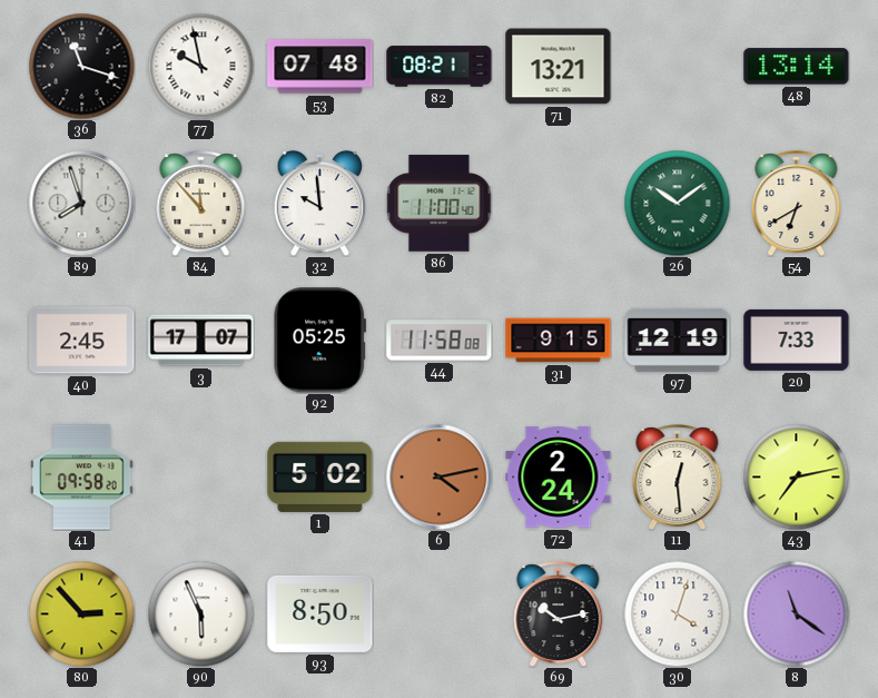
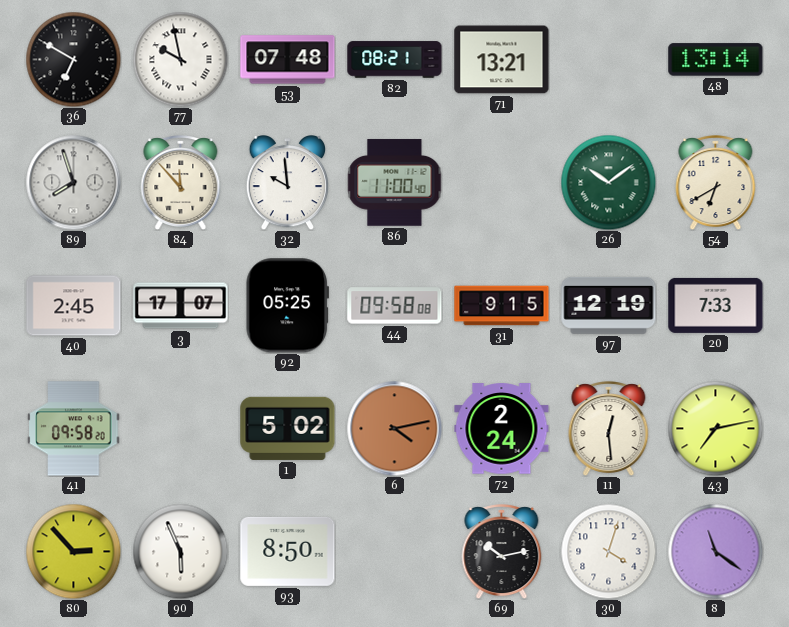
36: 11:18 -> 6:50 (73, 59)
44: 11:58 -> 09:58 (395, 306)
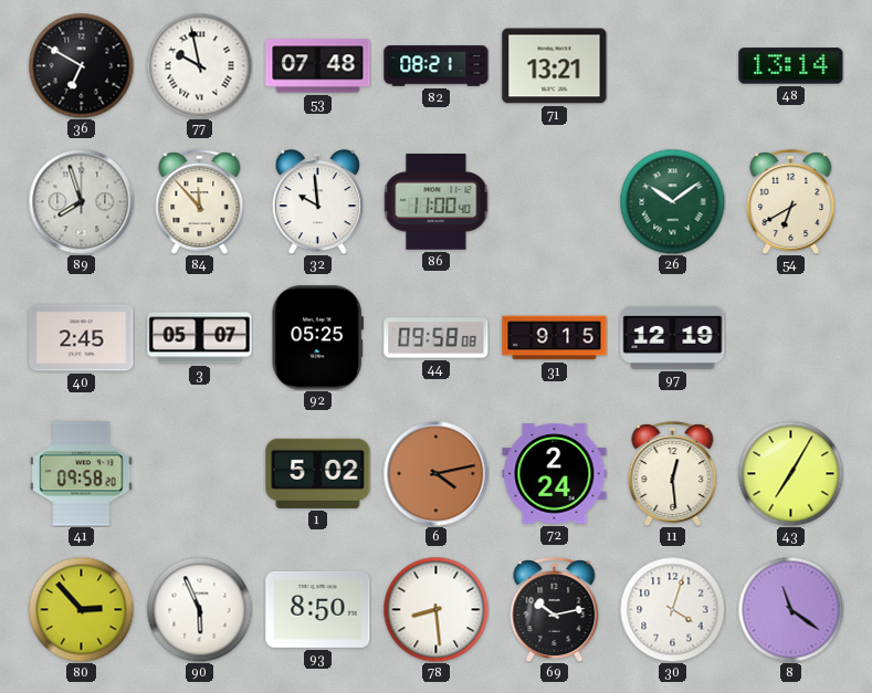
3: 17:07 -> 05:07 (200, 338)
20: 7:33 -> none (716, 305)
43: 7:13 -> 7:05 (790, 473)
78: none -> 8:29 (435, 609)
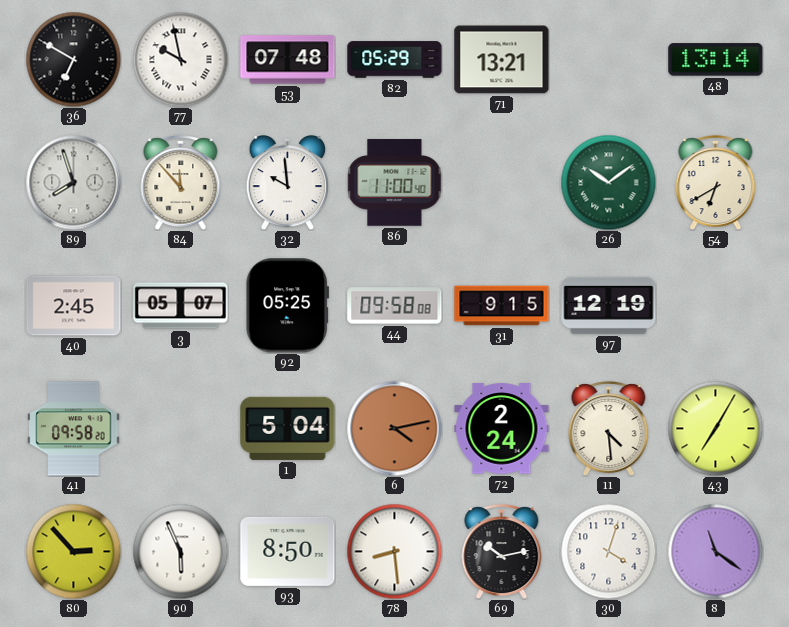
82: 08:21 -> 05:29 (395, 60)
1: 5:02 -> 5:04 (288, 428)
11: 12:29 -> 4:29 (609, 429)
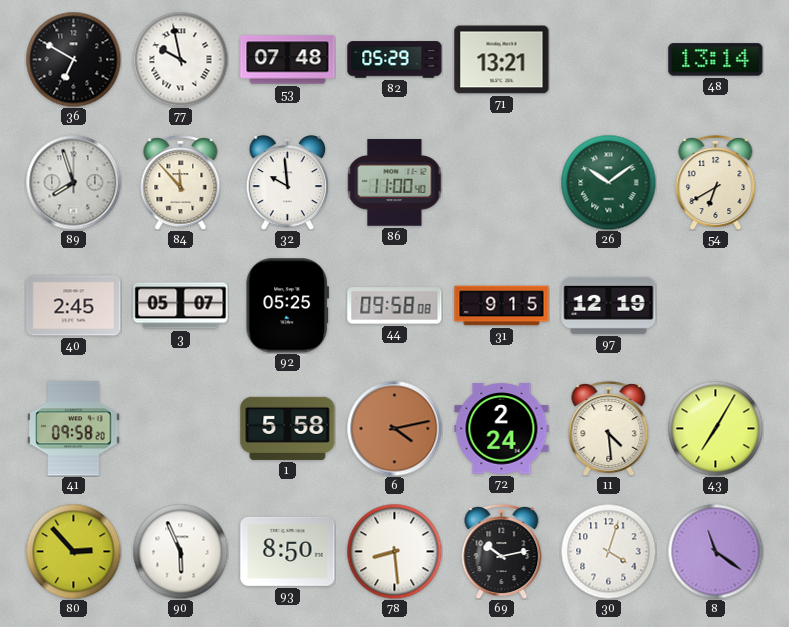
1: 5:04 -> 5:58 (288, 428)
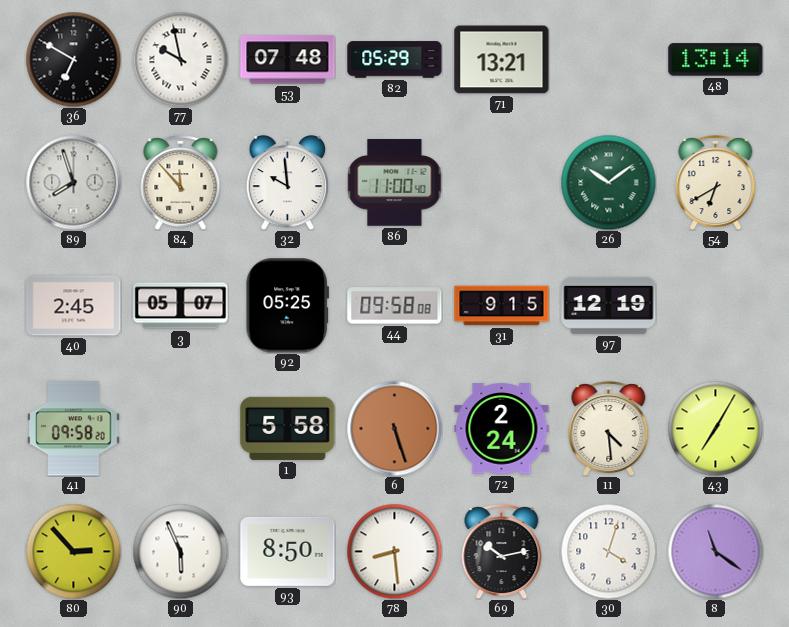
6: 4:13 -> 5:27 (394, 428)
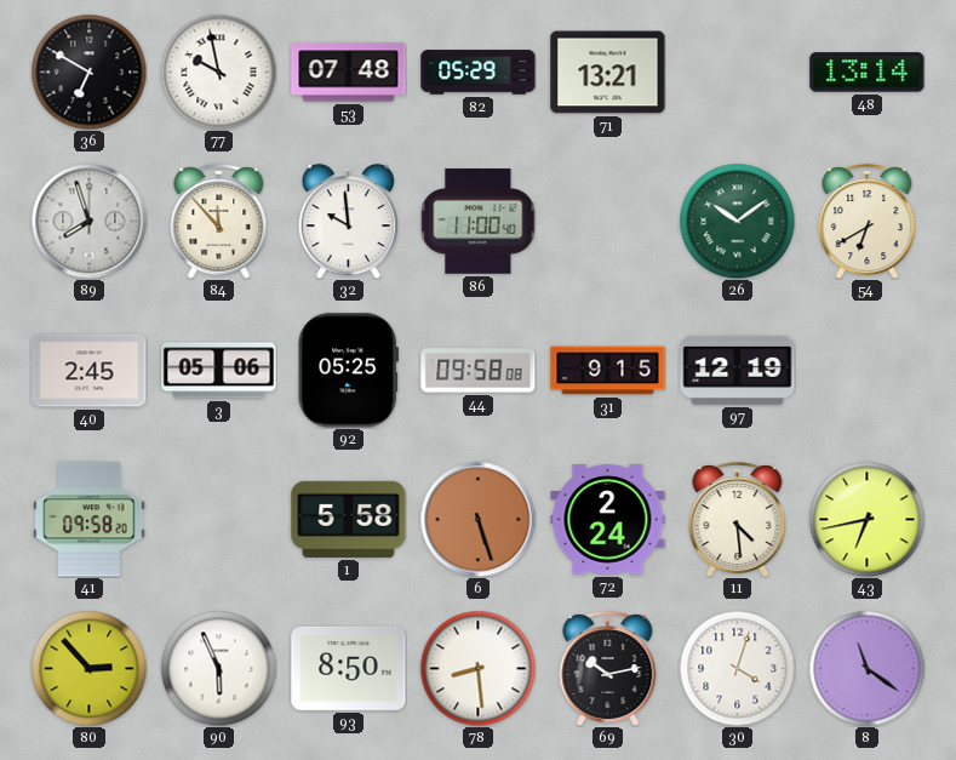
3: 05:07 -> 05:06 (219, 371)
43: 7:05 -> 6:43 (866, 519)
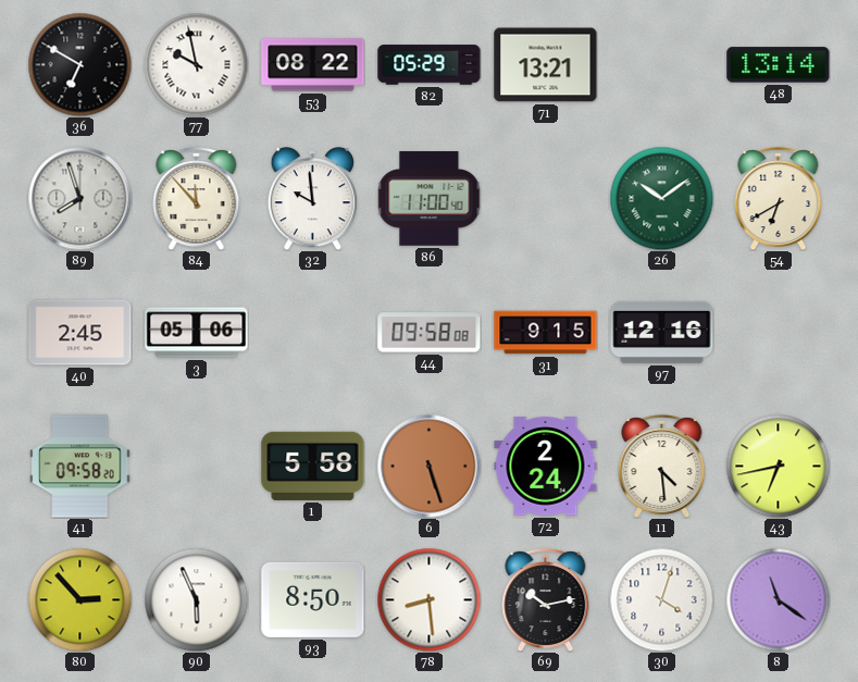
53: 07:48 -> 08:22 (313, 65)
92: 05:25 -> none (348, 371)
97: 12:19 -> 12:16 (662, 332)
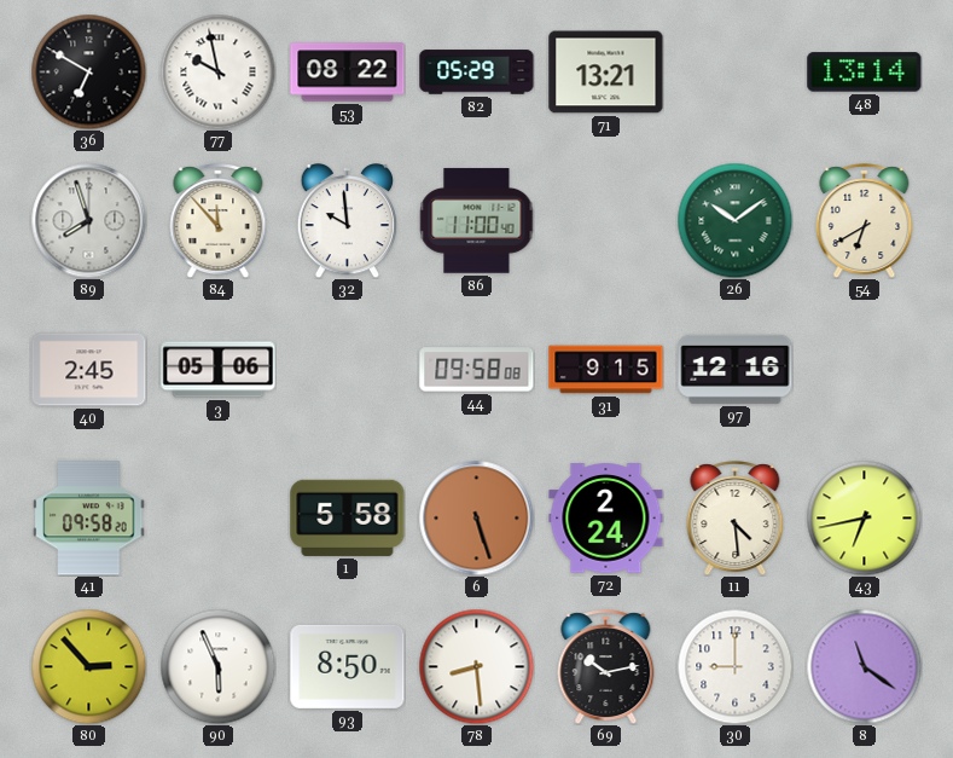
30: 4:03 -> 9:00 (734, 666)
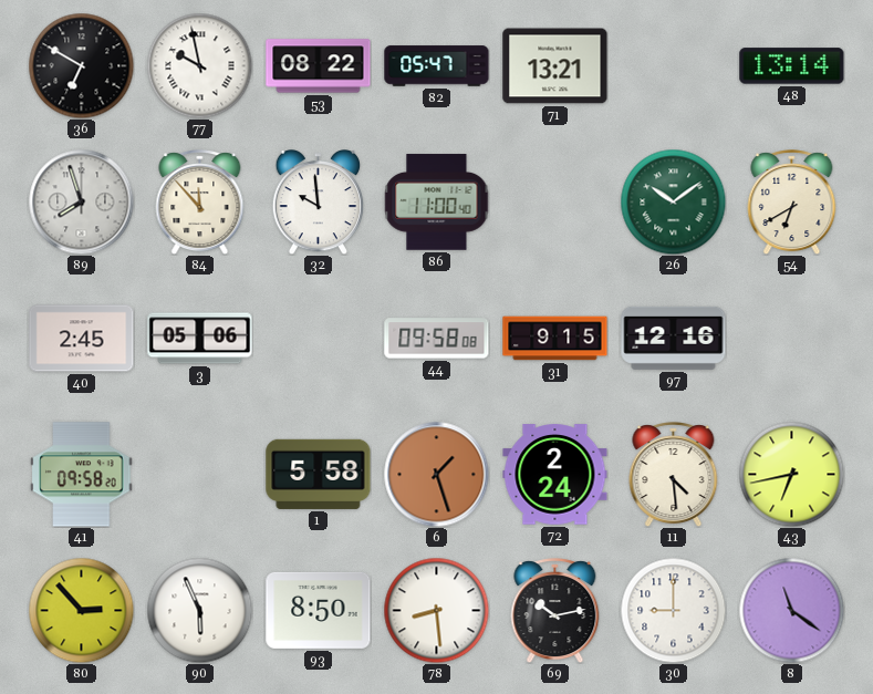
82: 05:29 -> 05:47 (437, 66)
6: 5:27 -> 1:27 (436, 474)
